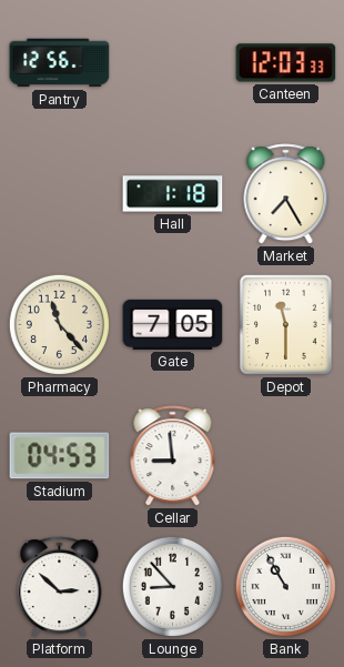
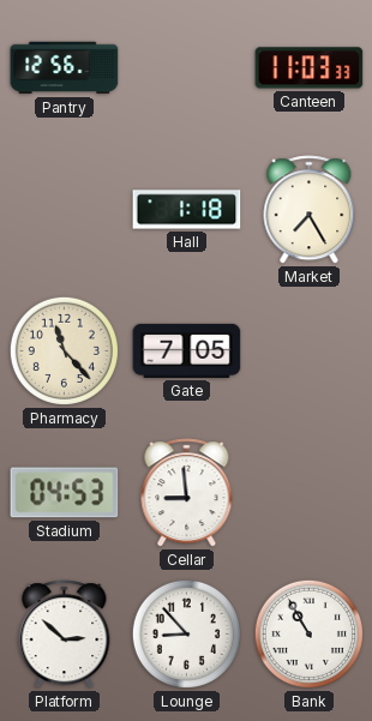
Canteen: 12:03 -> 11:03 (310, 68)
Depot: 11:30 -> none (286, 325)
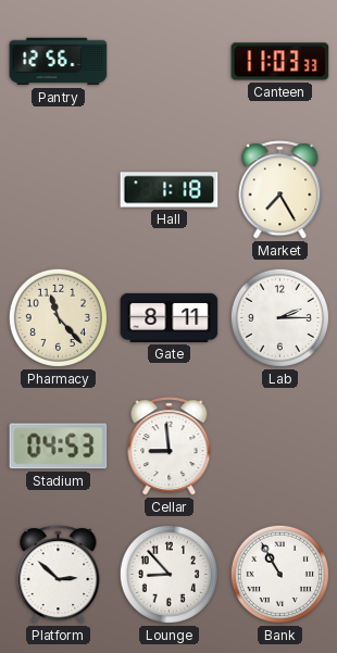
Gate: 7:05 -> 8:11 (170, 317)
Lab: none -> 2:15 (279, 317)
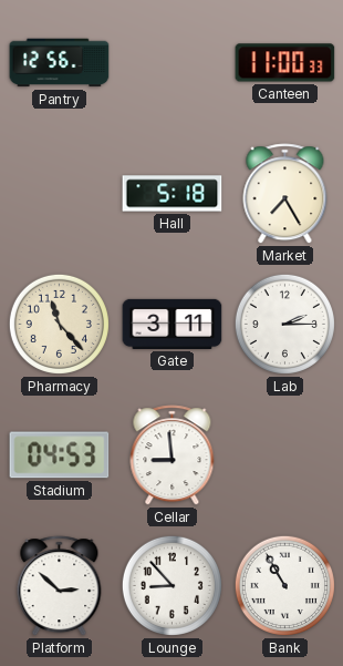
Canteen: 11:03 -> 11:00 (285, 63)
Hall: 1:18 -> 5:18 (173, 194)
Gate: 8:11 -> 3:11 (173, 324)
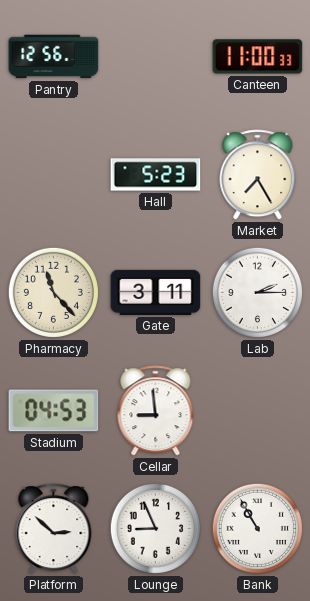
Hall: 5:18 -> 5:23 (156, 175)
Lounge: 8:53 -> 8:56 (155, 528)
